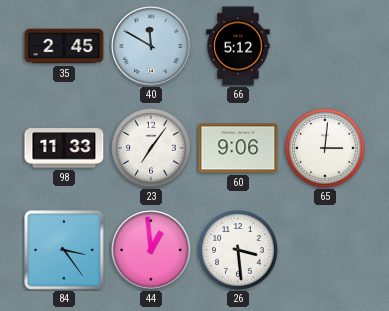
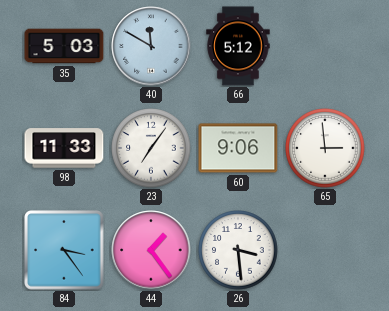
35: 2:45 -> 5:03 (64, 46)
65: 3:01 -> 2:59 (325, 148)
44: 12:59 -> 1:24 (151, 250)
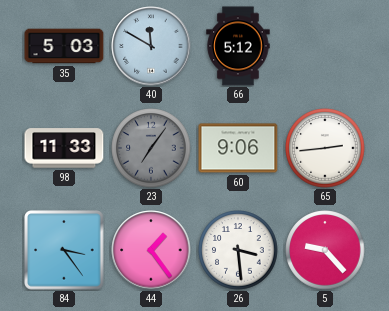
23 dial: white -> grey (151, 148)
65: 2:59 -> 2:44 (325, 148)
5: none -> 9:23 (325, 250)
